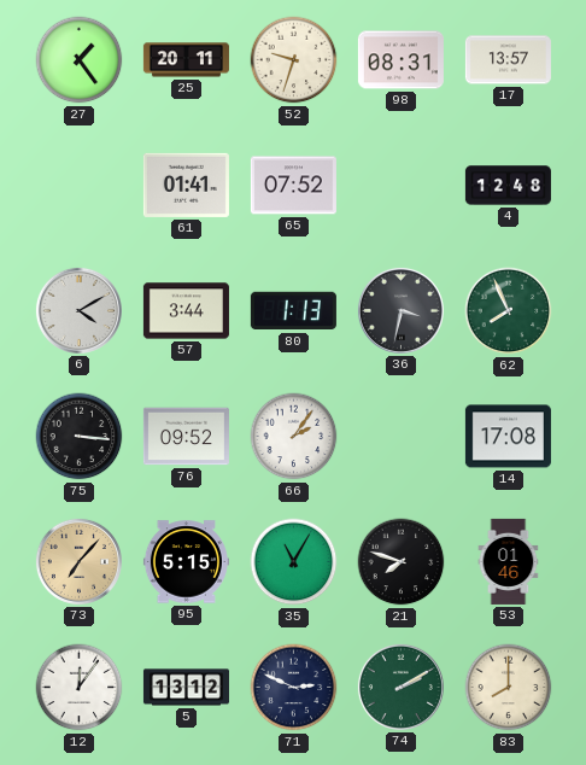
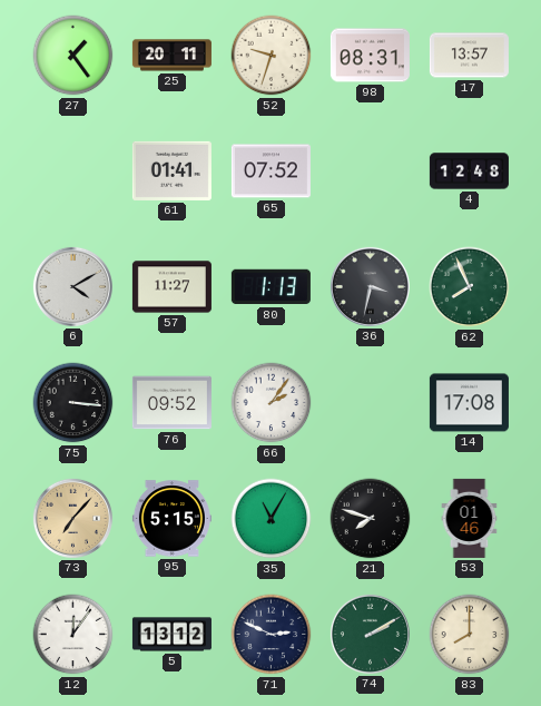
57: 3:44 -> 11:27 (171, 287)
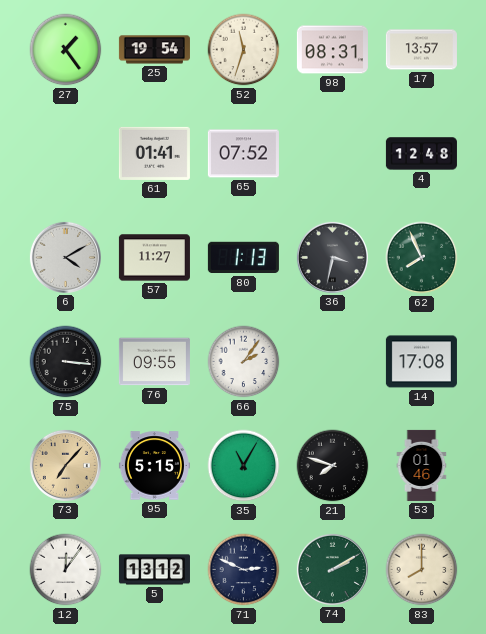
25: 20:11 -> 19:54 (154, 50)
52: 9:33 -> 11:33 (244, 50)
76: 09:52 -> 09:55 (154, 362)
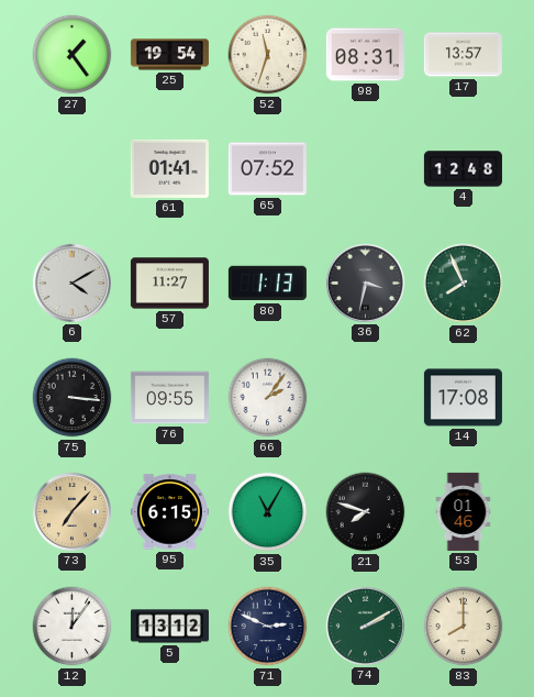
95: 5:15 -> 6:15 (169, 512)
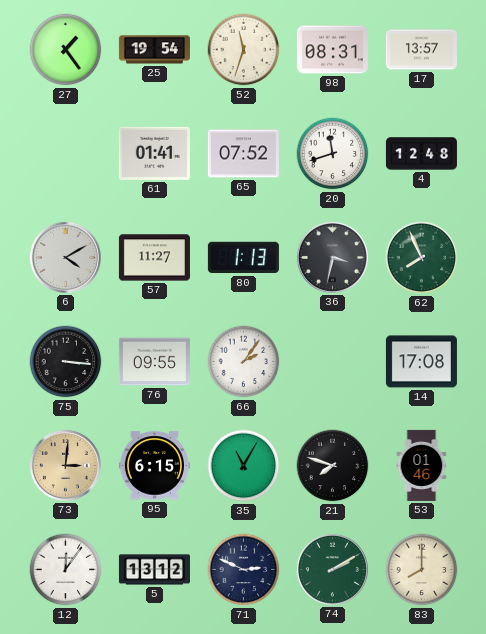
20: none -> 11:42 (333, 154)
73: 7:07 -> 3:01 (65, 465)
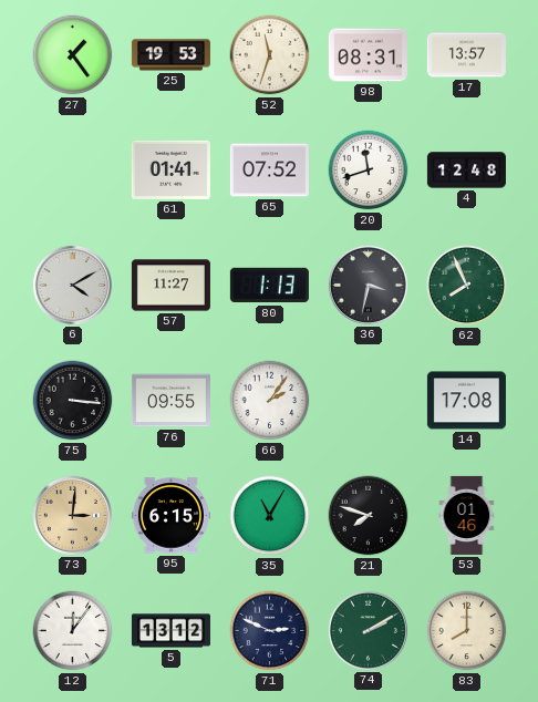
25: 19:54 -> 19:53 (170, 55)
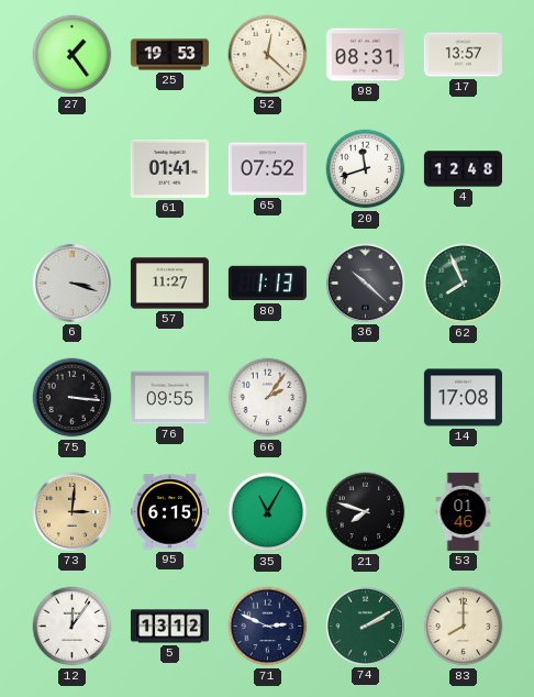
52: 11:33 -> 12:22 (268, 55)
6: 4:10 -> 3:18 (71, 283)
36: 3:32 -> 10:22 (365, 283)
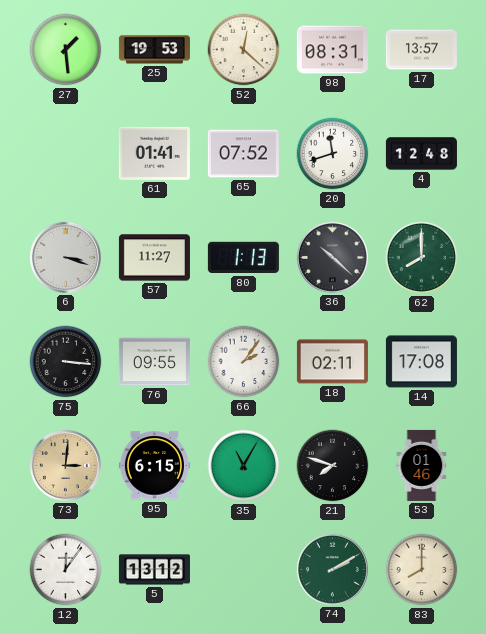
27: 1:24 -> 1:29 (66, 50)
62: 7:56 -> 8:00 (422, 258)
18: none -> 02:11 (332, 362)
71: 2:49 -> none (268, 627)
